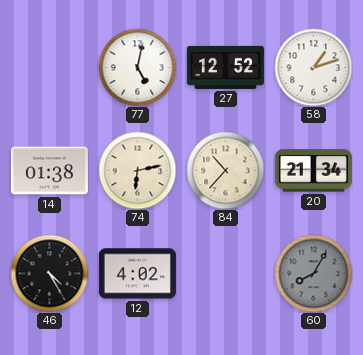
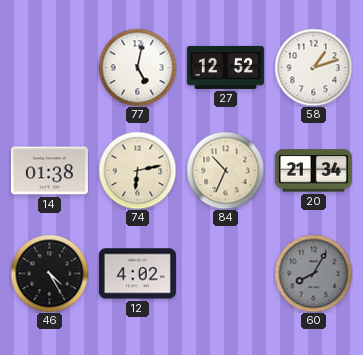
84: 10:37 -> 10:34 (225, 170)
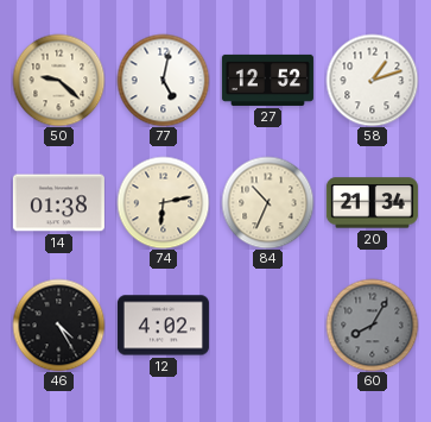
50: none -> 9:22 (58, 80)
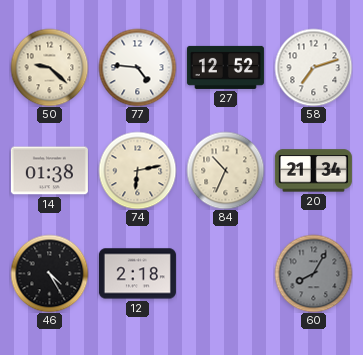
77: 5:02 -> 4:46 (137, 67)
58: 1:12 -> 7:12 (313, 67)
12: 4:02 -> 2:18 (137, 274)
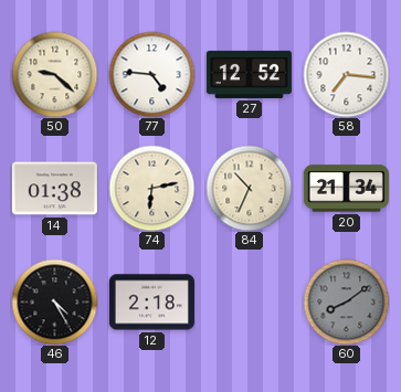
58: 7:12 -> 7:16 (346, 74)
60: 8:05 -> 8:09 (346, 301)
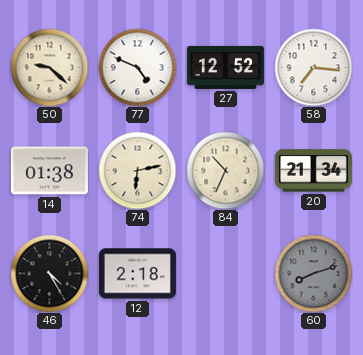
77: 4:46 -> 4:49 (137, 67)
60: 8:09 -> 8:12 (313, 273)
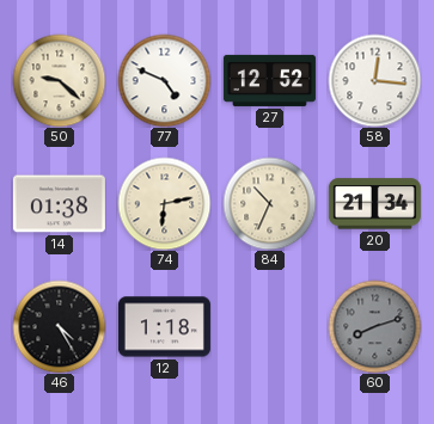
58: 7:16 -> 12:16 (374, 80)
12: 2:18 -> 1:18 (164, 327)
